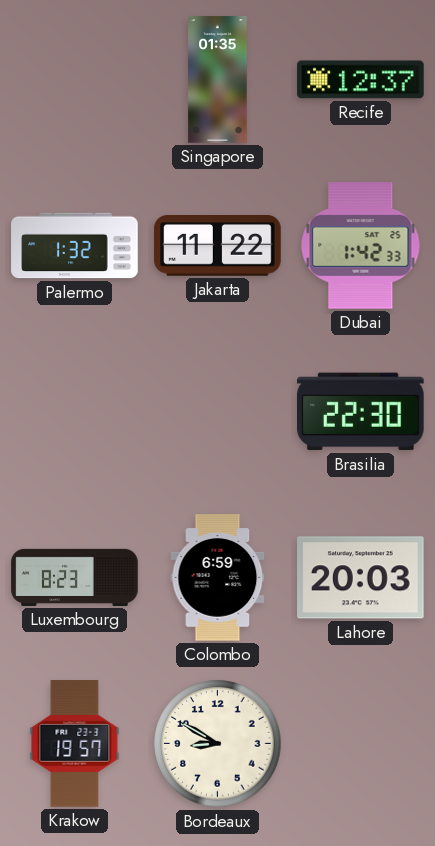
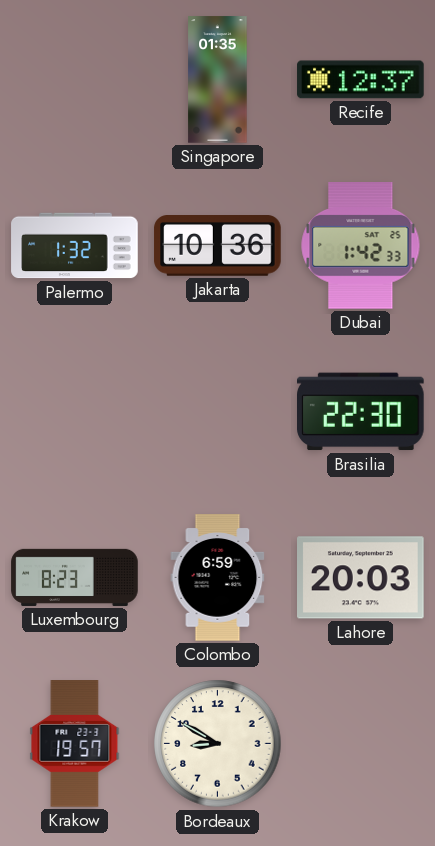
Jakarta: 11:22 -> 10:36 (218, 246)
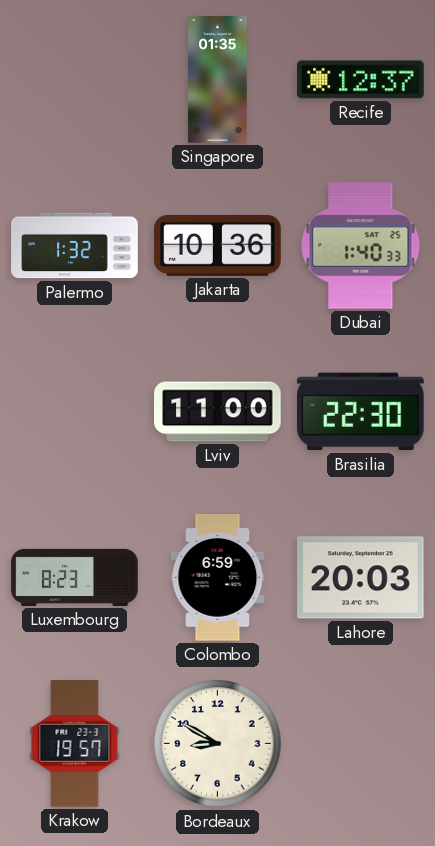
Dubai: 1:42 -> 1:40 (361, 246)
Lviv: none -> 11:00 (218, 412)
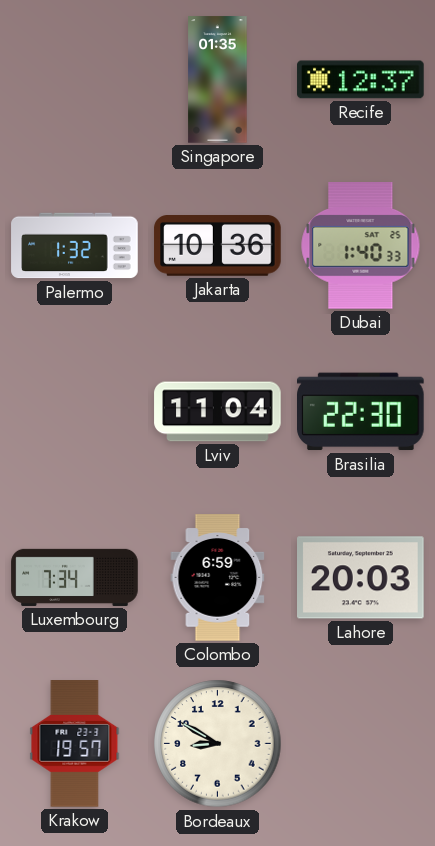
Lviv: 11:00 -> 11:04 (218, 412)
Luxembourg: 8:23 -> 7:34 (75, 577)
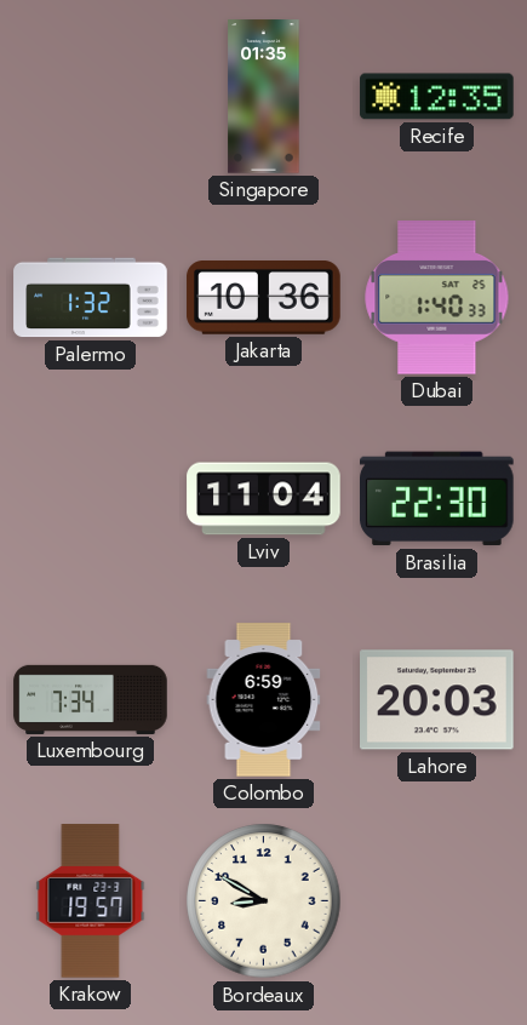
Recife: 12:37 -> 12:35 (437, 97)
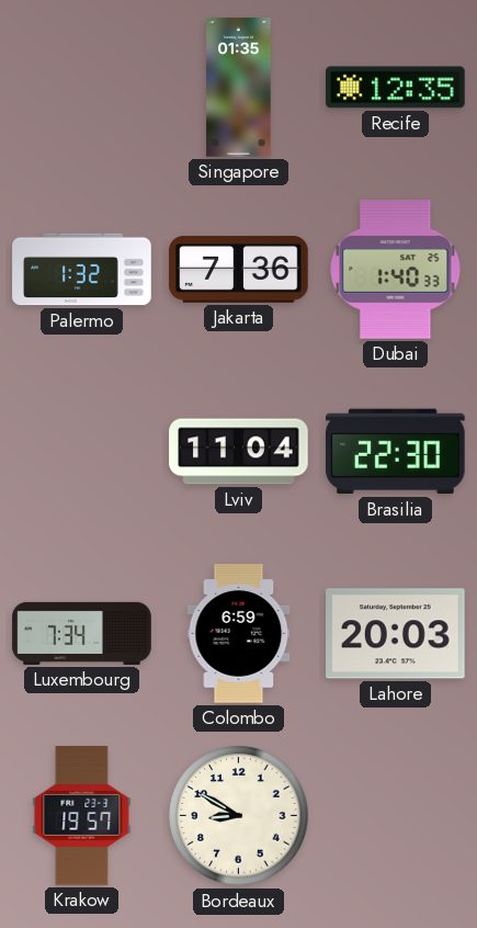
Jakarta: 10:36 -> 7:36 (239, 270)
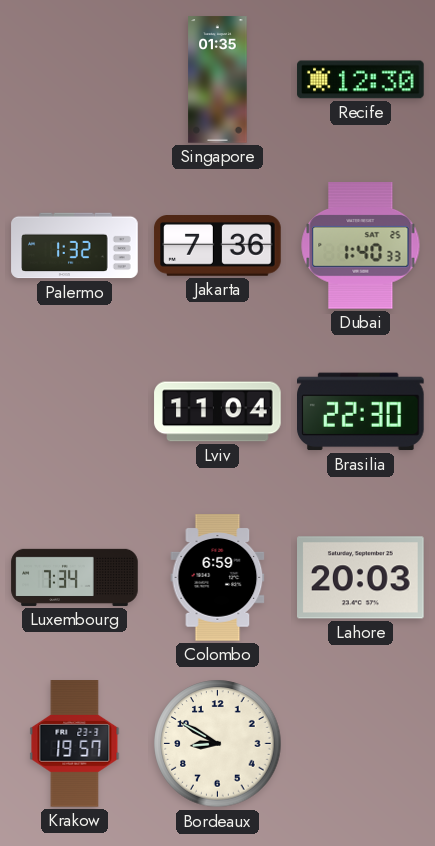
Recife: 12:35 -> 12:30 (361, 80)
